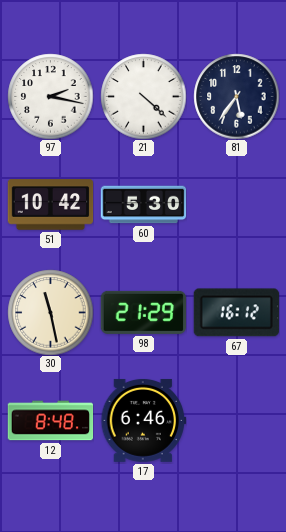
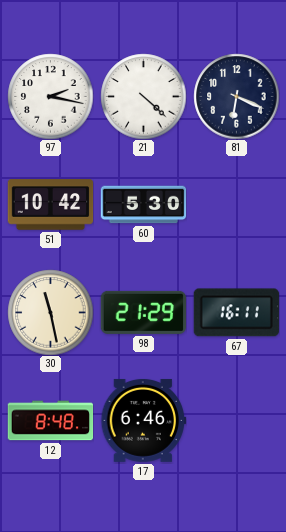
81: 5:36 -> 6:19 (236, 96)
67: 16:12 -> 16:11 (236, 313)
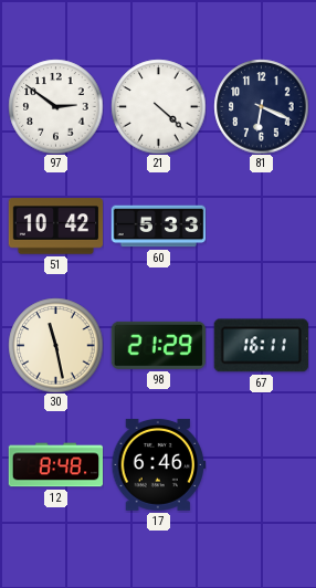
97: 2:17 -> 2:51 (55, 106)
60: 5:30 -> 5:33 (158, 227)
